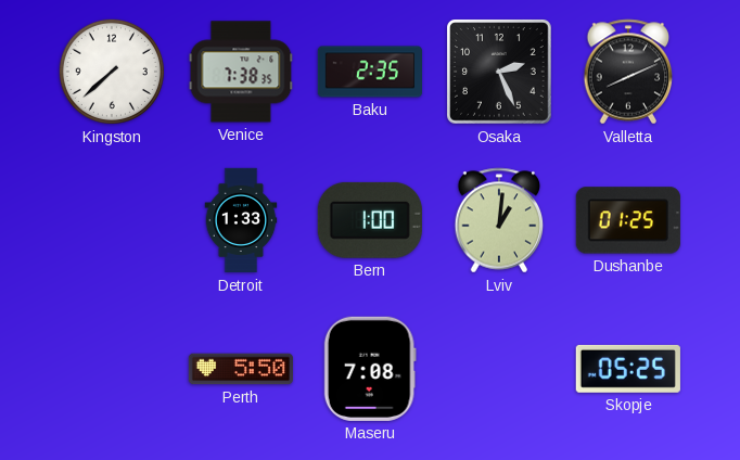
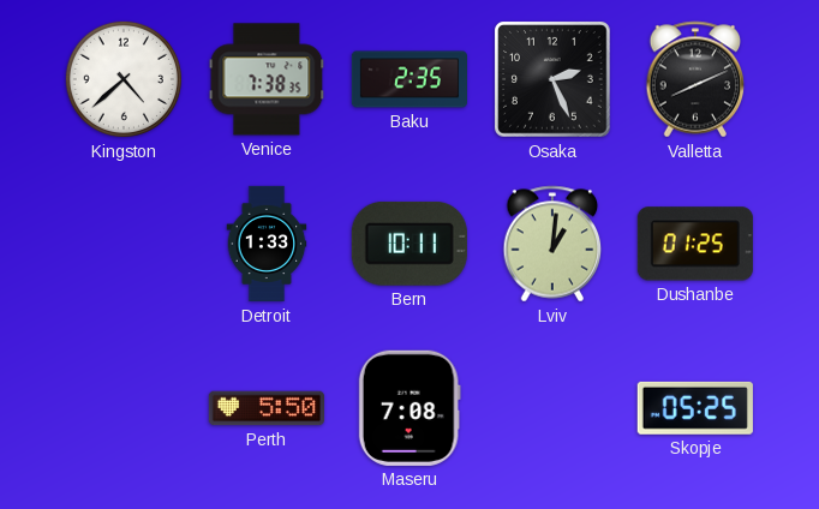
Kingston: 7:38 -> 4:38 (124, 79)
Bern: 1:00 -> 10:11 (409, 244)
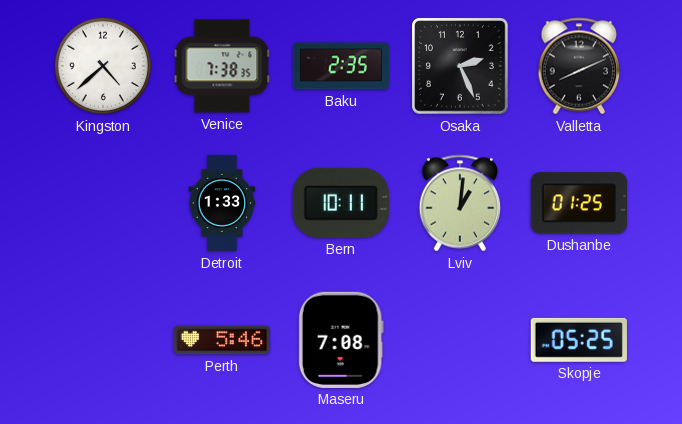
Perth: 5:50 -> 5:46 (221, 340)
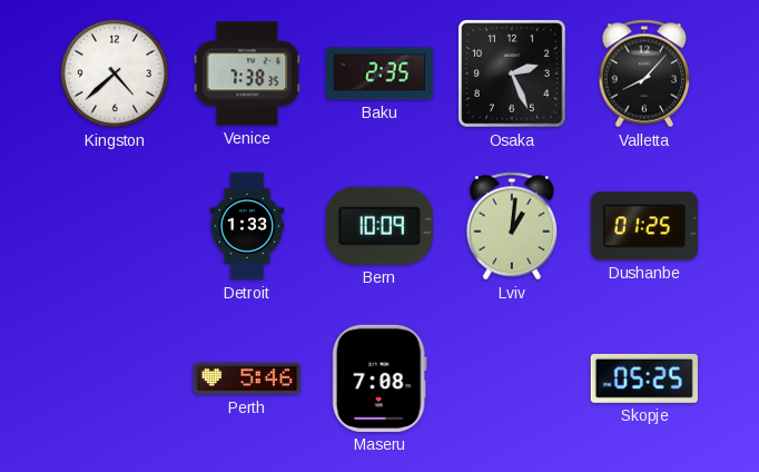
Valletta: 8:11 -> 8:07 (644, 73)
Bern: 10:11 -> 10:09 (379, 226)
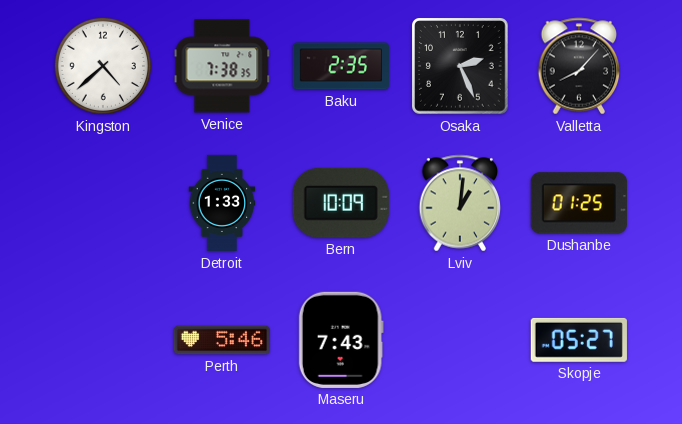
Maseru: 7:08 -> 7:43 (341, 340)
Skopje: 05:25 -> 05:27 (579, 340)
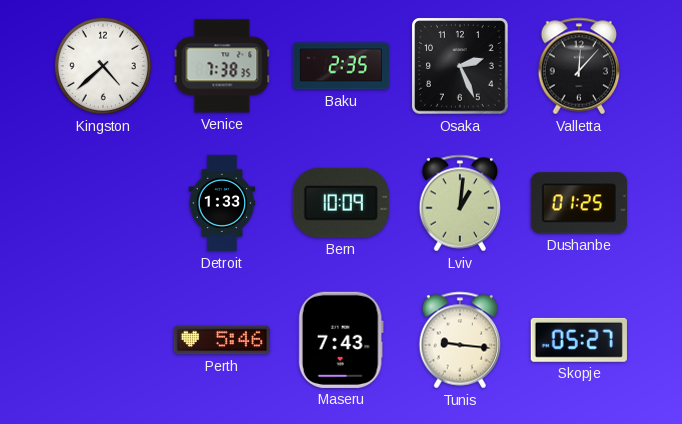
Valletta: 8:07 -> 12:07 (579, 66)
Tunis: none -> 9:16 (460, 340)
